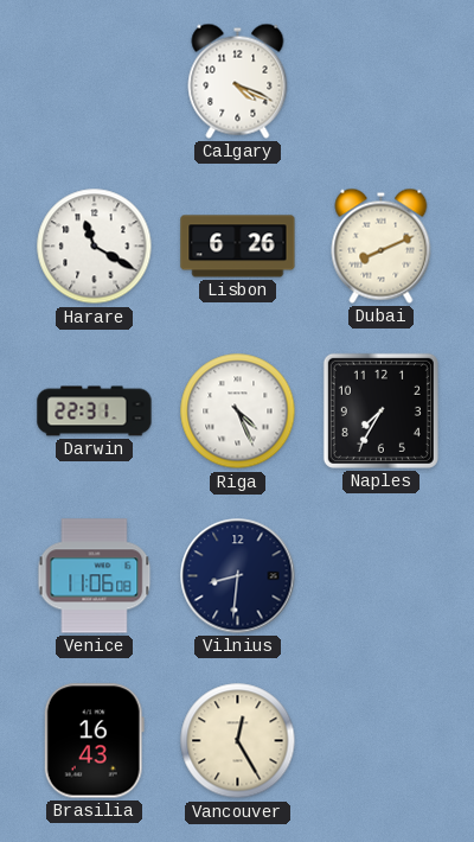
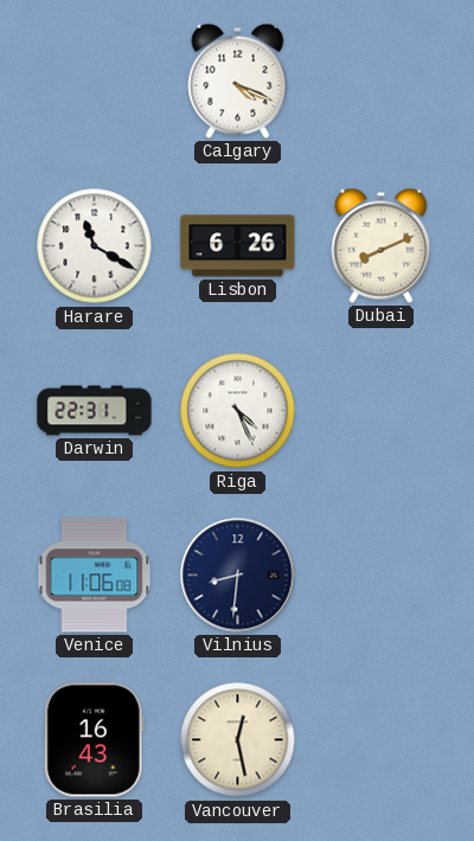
Naples: 7:35 -> none (380, 410)
Vancouver: 12:25 -> 12:28 (238, 740)
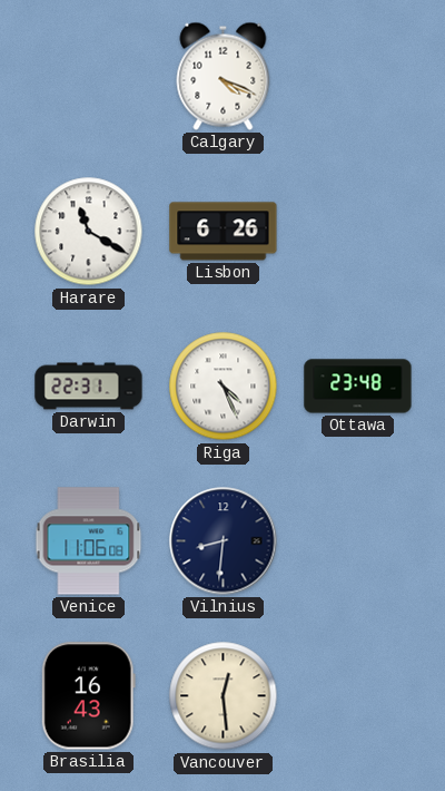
Dubai: 8:11 -> none (382, 245)
Ottawa: none -> 23:48 (358, 387)
Vancouver: 12:28 -> 12:29 (224, 696)
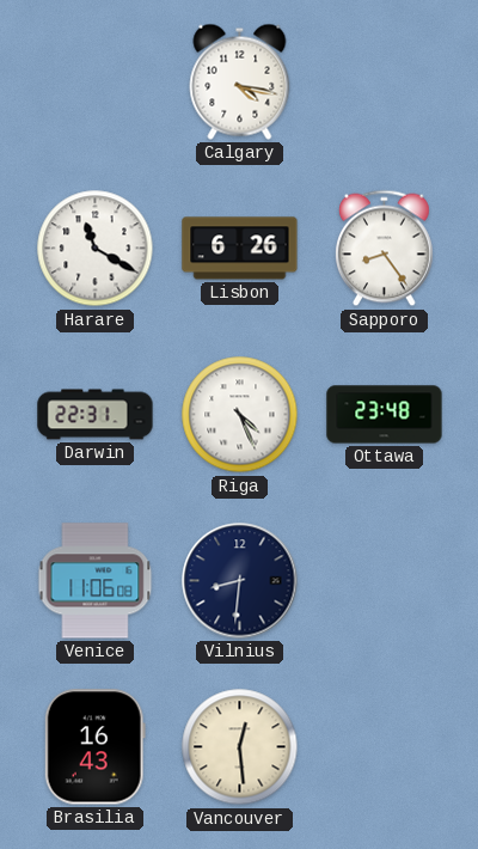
Calgary: 4:19 -> 4:17 (240, 81)
Sapporo: none -> 8:24 (385, 249)
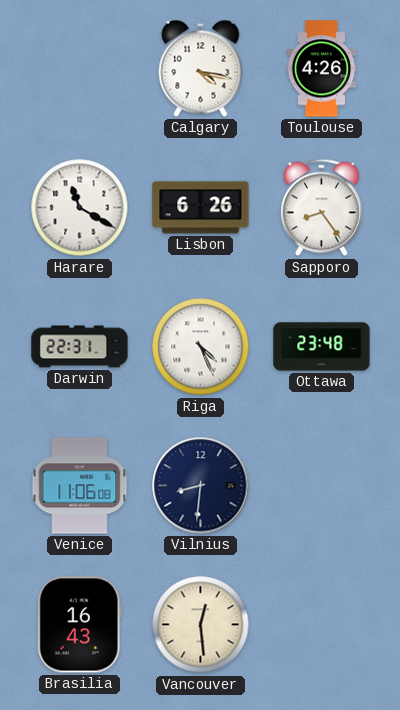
Toulouse: none -> 4:26 (322, 69)
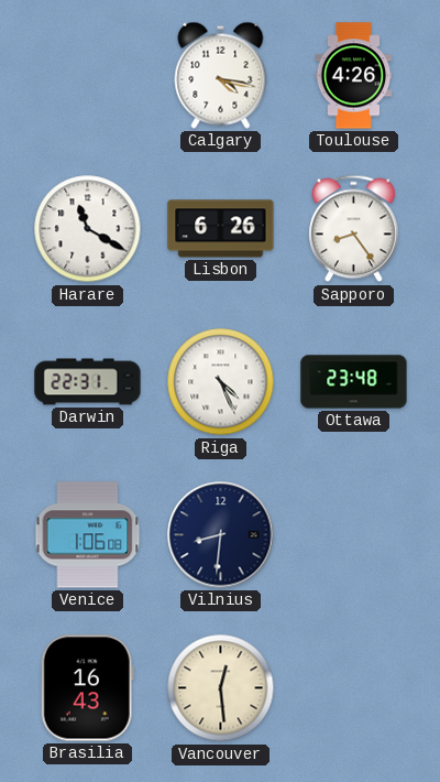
Venice: 11:06 -> 1:06 (88, 535)
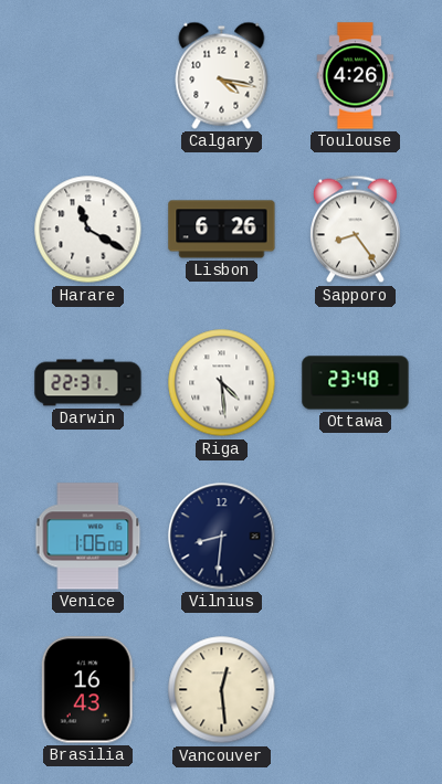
Riga: 4:26 -> 4:29 (222, 383)
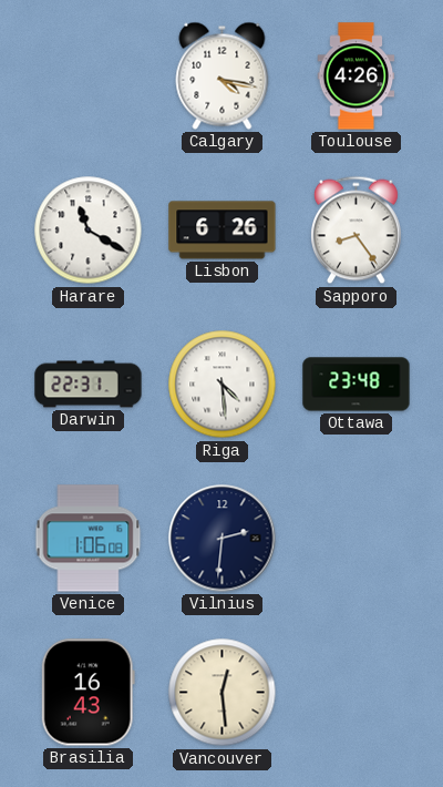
Vilnius: 8:31 -> 2:31 (223, 539)
